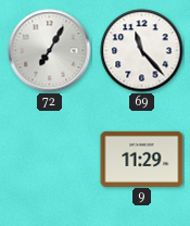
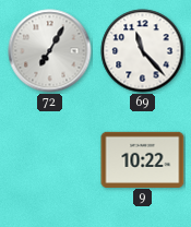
9: 11:29 -> 10:22 (143, 159)
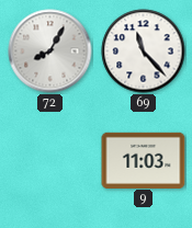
72: 7:05 -> 8:05 (50, 52)
9: 10:22 -> 11:03 (144, 160)
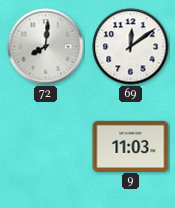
72: 8:05 -> 8:01 (46, 47)
69: 11:23 -> 12:09 (131, 47)
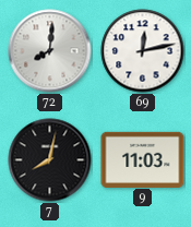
69: 12:09 -> 12:13 (143, 51)
7: none -> 8:02 (50, 160)
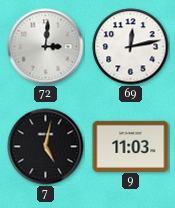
72: 8:01 -> 3:01 (46, 47)
7: 8:02 -> 5:02 (46, 147)
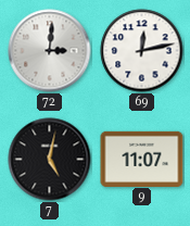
9: 11:03 -> 11:07 (142, 159)
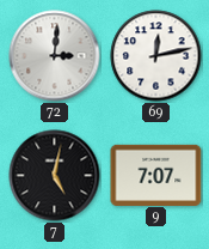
9: 11:07 -> 7:07 (156, 175)
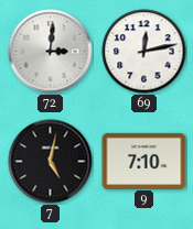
9: 7:07 -> 7:10 (144, 161)
